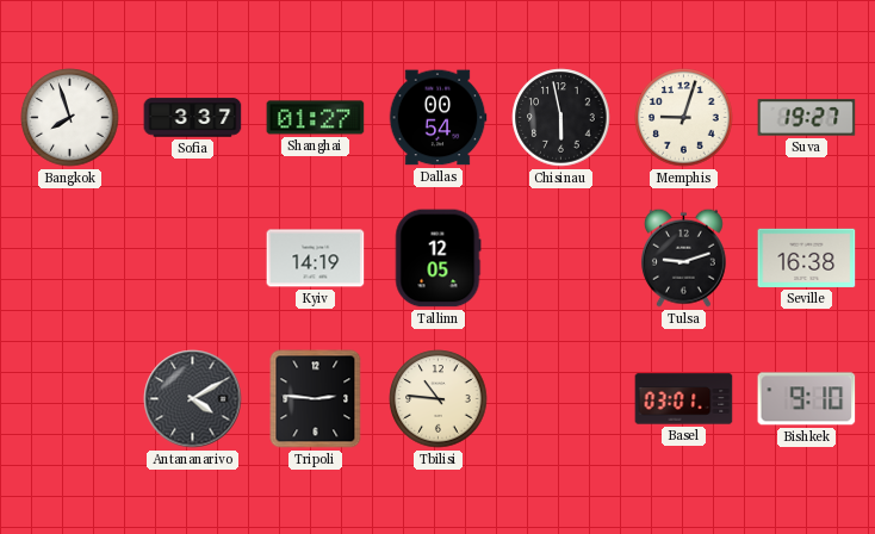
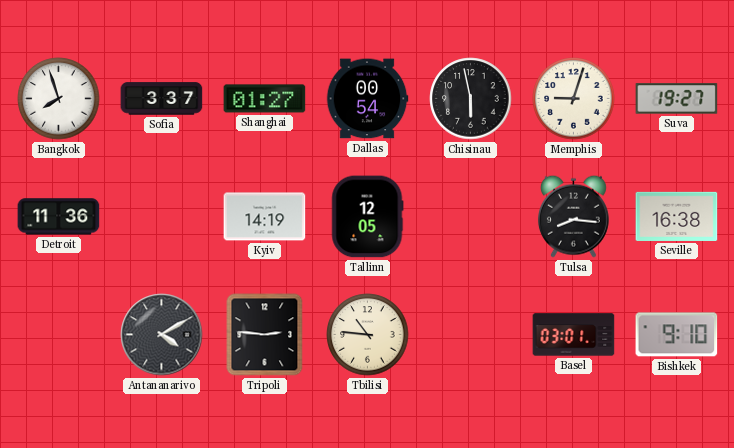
Detroit: none -> 11:36 (59, 217)
Tulsa: 9:12 -> 8:16 (573, 216)
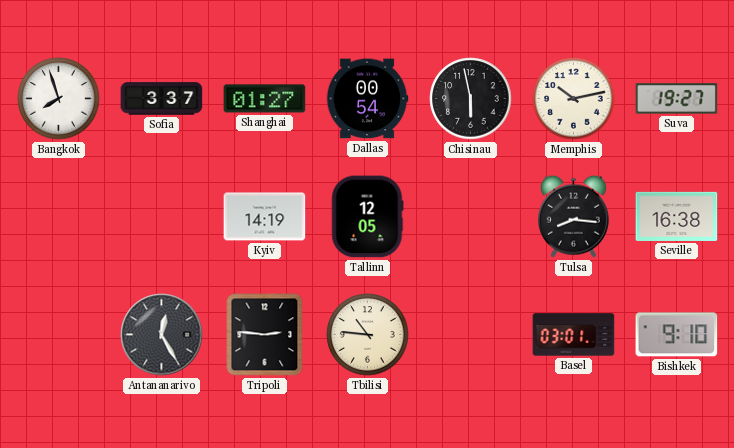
Memphis: 9:03 -> 10:13 (574, 99)
Detroit: 11:36 -> none (59, 217)
Antananarivo: 4:10 -> 12:25 (162, 335)
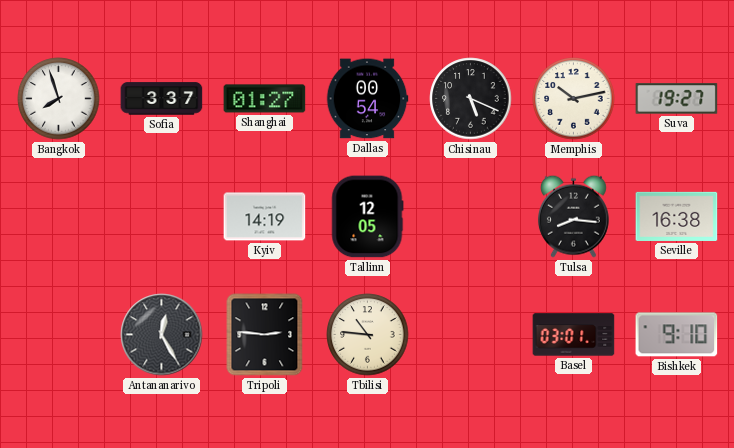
Chisinau: 5:58 -> 5:19 (471, 99)
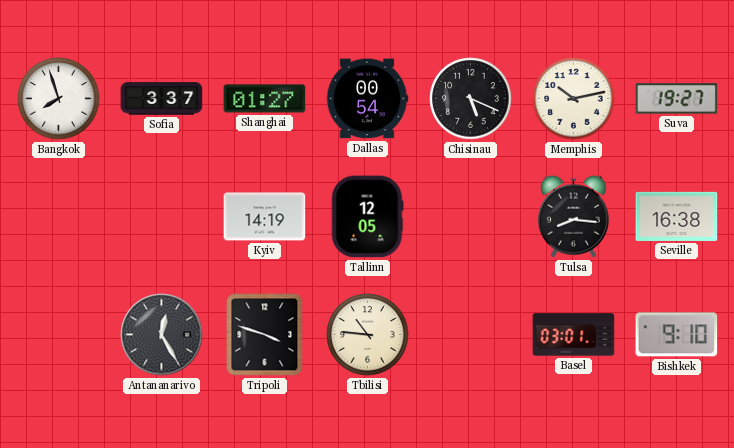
Tripoli: 2:46 -> 3:48 (265, 335)
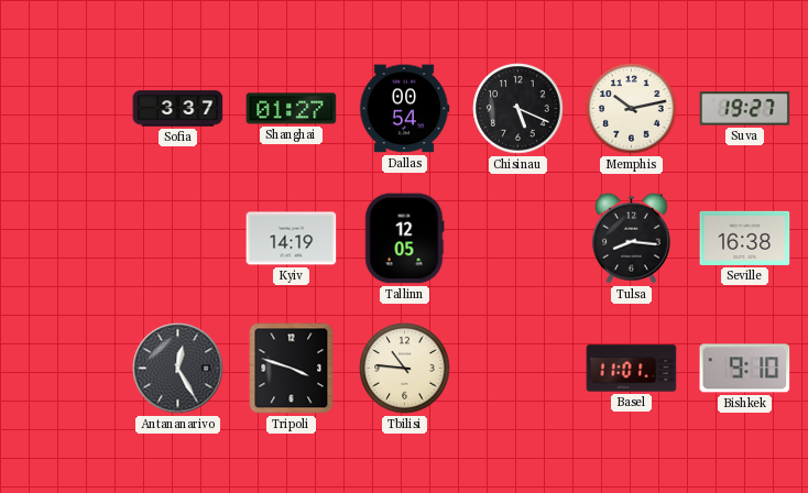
Bangkok: 7:57 -> none (59, 99)
Basel: 03:01 -> 11:01 (632, 369)
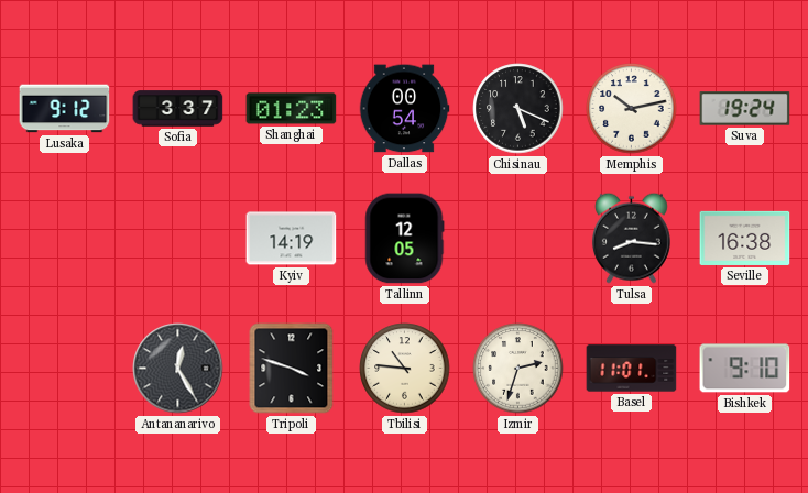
Lusaka: none -> 9:12 (65, 109)
Shanghai: 01:27 -> 01:23 (292, 109)
Suva: 19:27 -> 19:24 (745, 109)
Izmir: none -> 2:33 (518, 369)
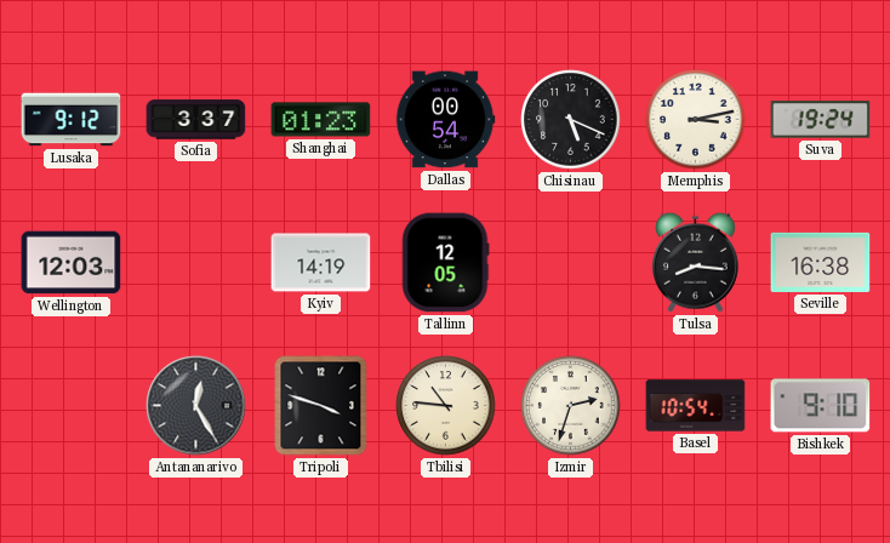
Memphis: 10:13 -> 3:13 (696, 120)
Wellington: none -> 12:03 (72, 263)
Basel: 11:01 -> 10:54 (696, 406)
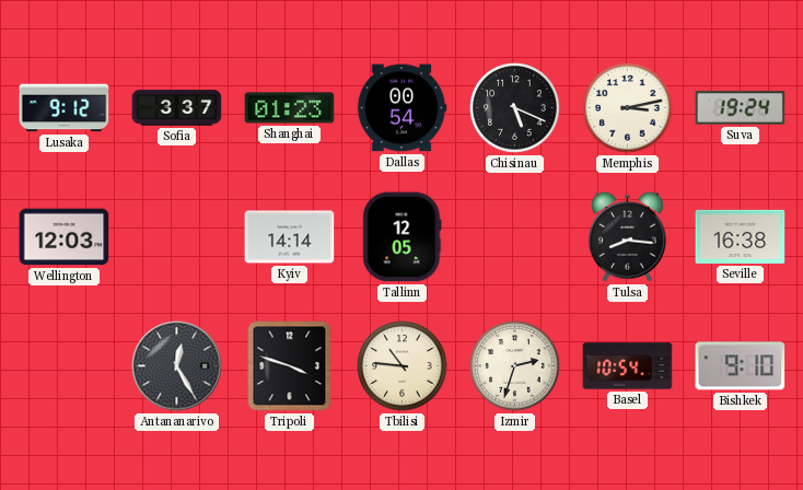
Kyiv: 14:19 -> 14:14 (290, 237)
